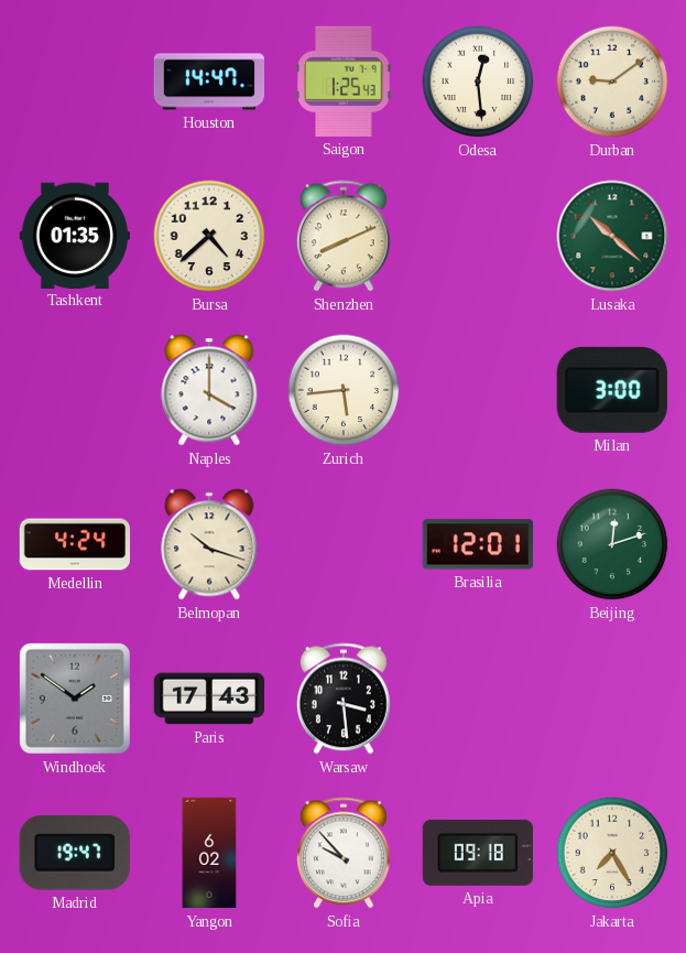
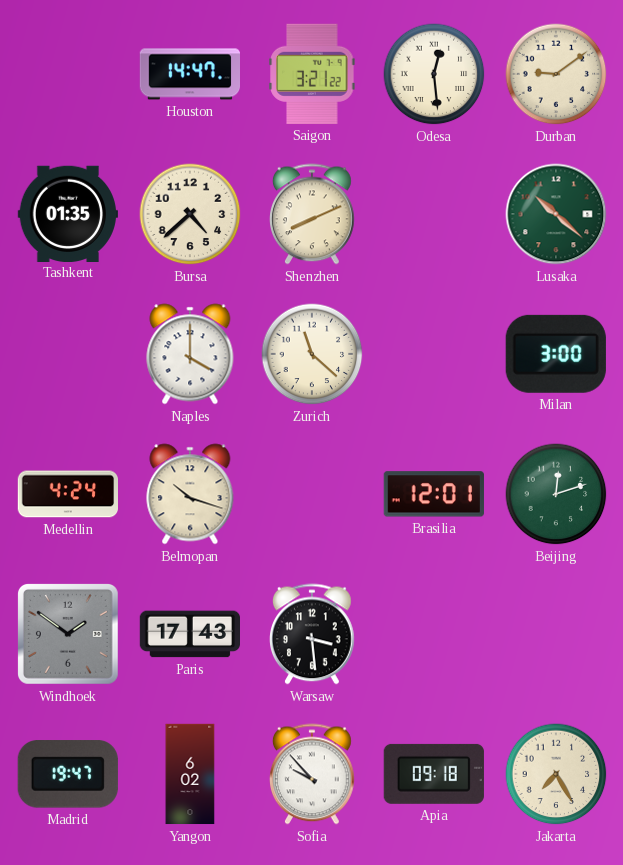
Saigon: 1:25 -> 3:21 (312, 74)
Zurich: 5:44 -> 11:22 (312, 354)
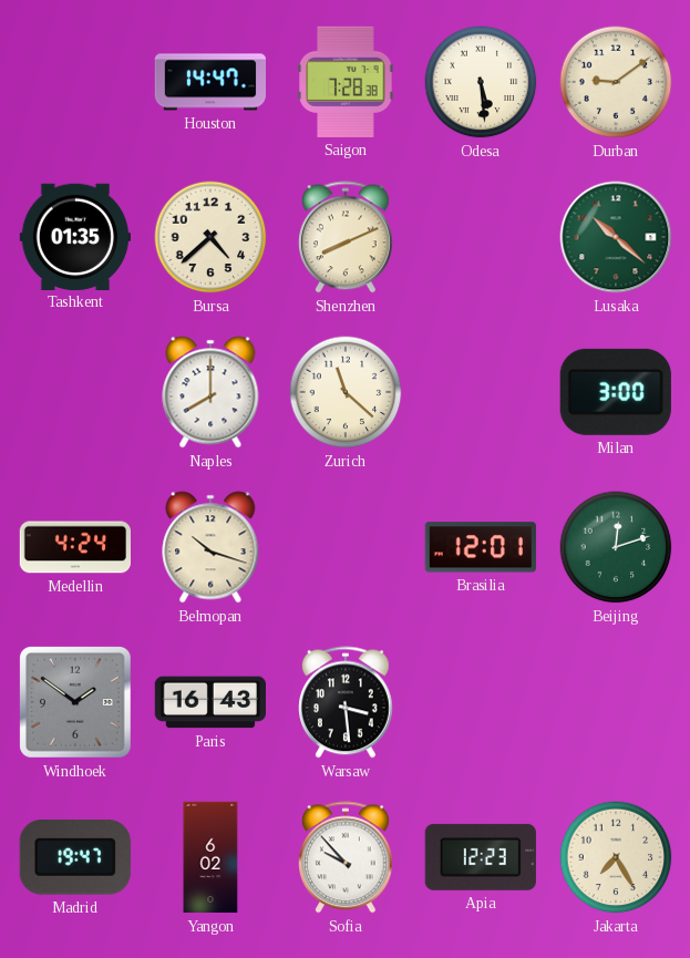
Saigon: 3:21 -> 7:28 (346, 82)
Odesa: 12:29 -> 5:29 (481, 82)
Naples: 4:00 -> 8:00 (210, 392)
Paris: 17:43 -> 16:43 (209, 702)
Apia: 09:18 -> 12:23 (481, 857)
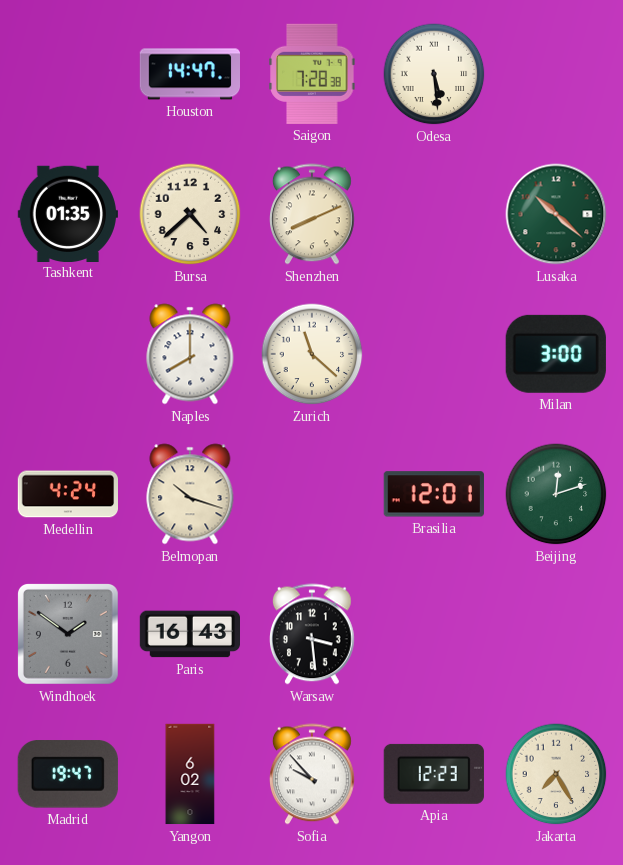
Durban: 9:09 -> none (616, 82)
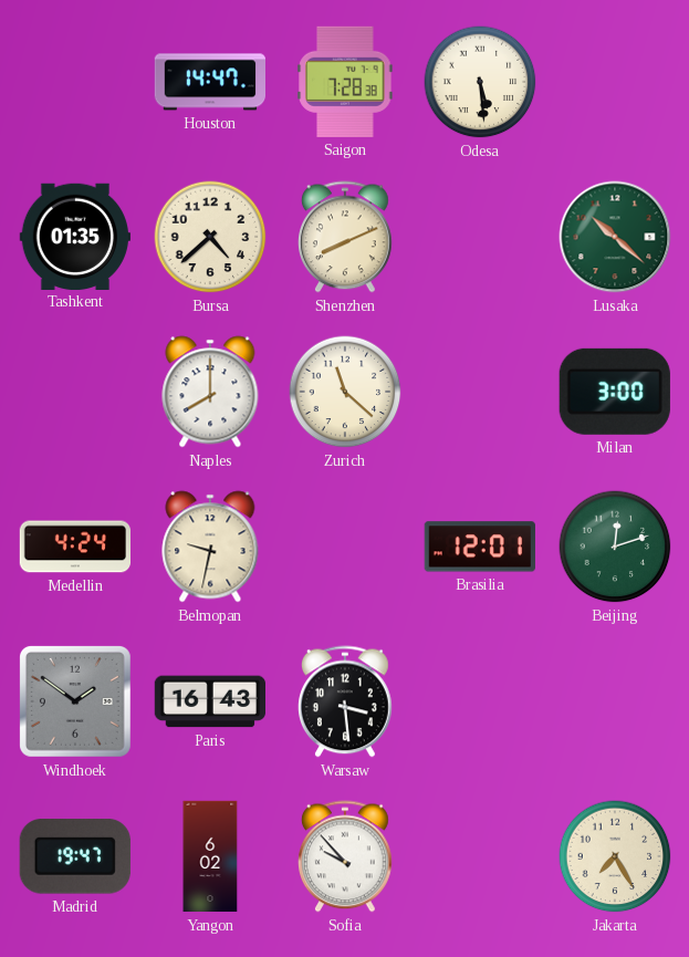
Belmopan: 10:18 -> 9:32 (210, 547)
Apia: 12:23 -> none (434, 774)
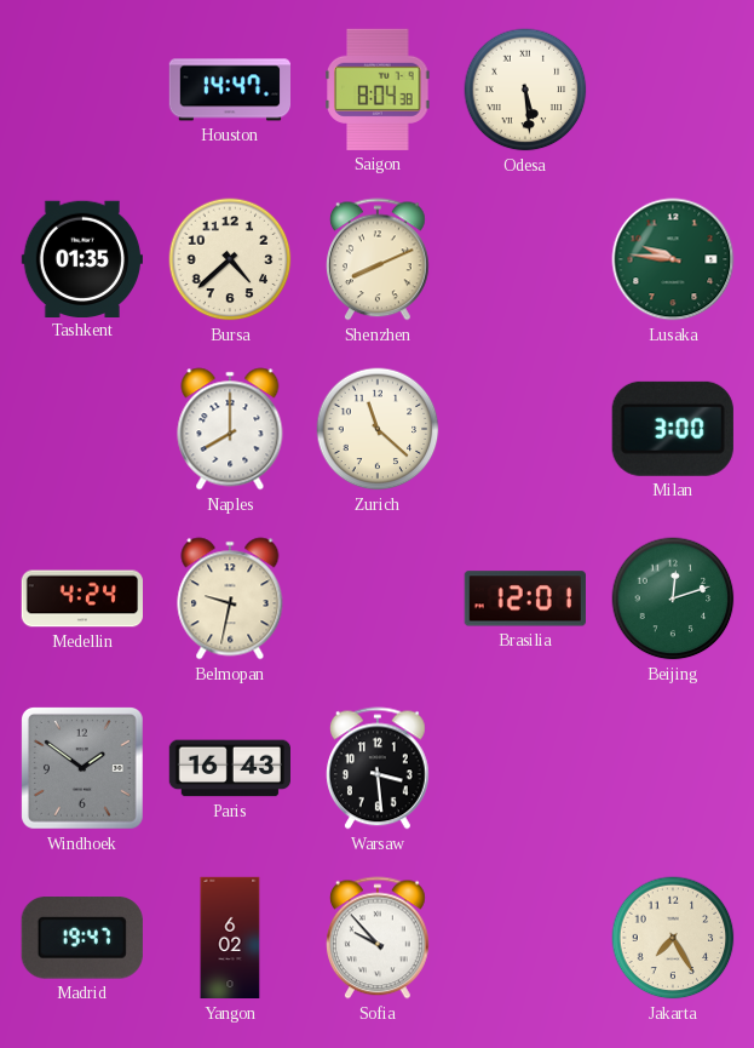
Saigon: 7:28 -> 8:04 (378, 90)
Lusaka: 10:22 -> 9:46 (673, 259)
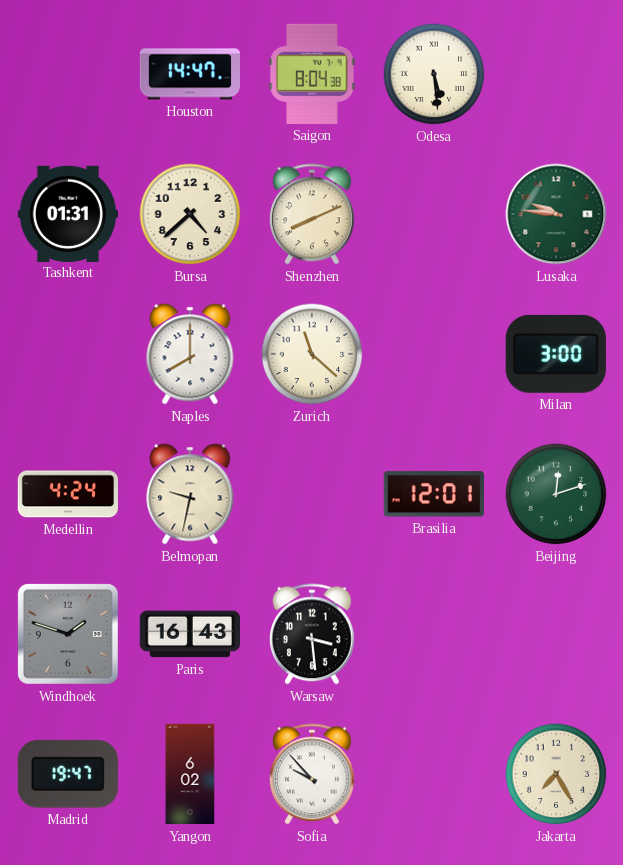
Tashkent: 01:35 -> 01:31 (67, 213)
Windhoek: 1:51 -> 1:48 (68, 634)
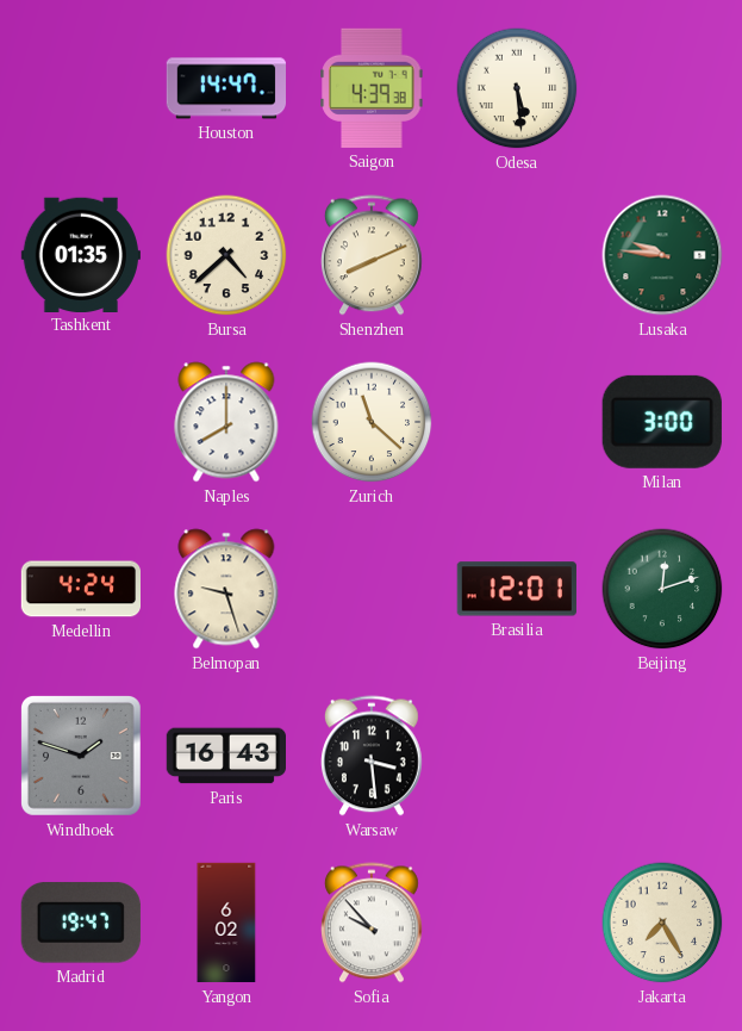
Saigon: 8:04 -> 4:39 (372, 88)
Tashkent: 01:31 -> 01:35 (80, 254)
Belmopan: 9:32 -> 9:27 (226, 589)
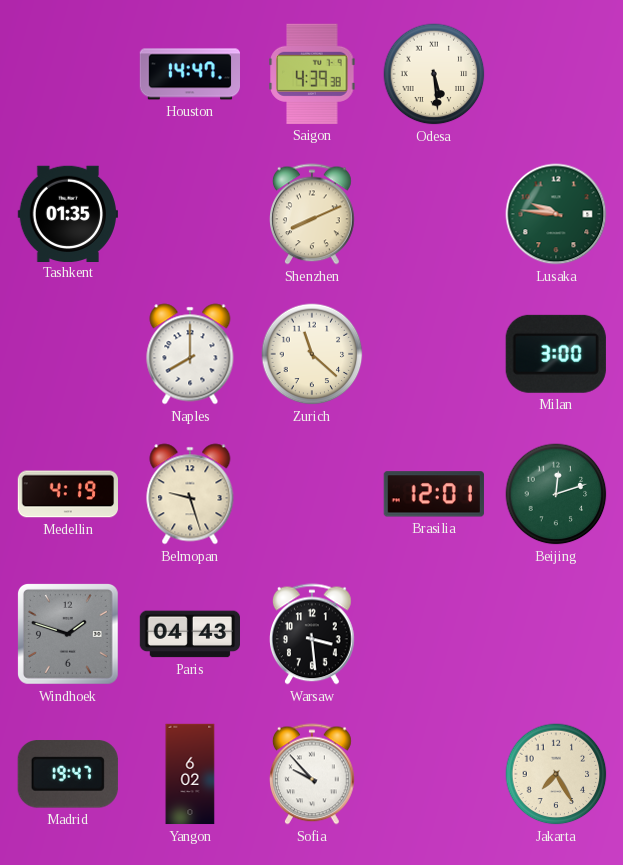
Bursa: 4:38 -> none (226, 255)
Medellin: 4:24 -> 4:19 (67, 494)
Paris: 16:43 -> 04:43 (189, 634)
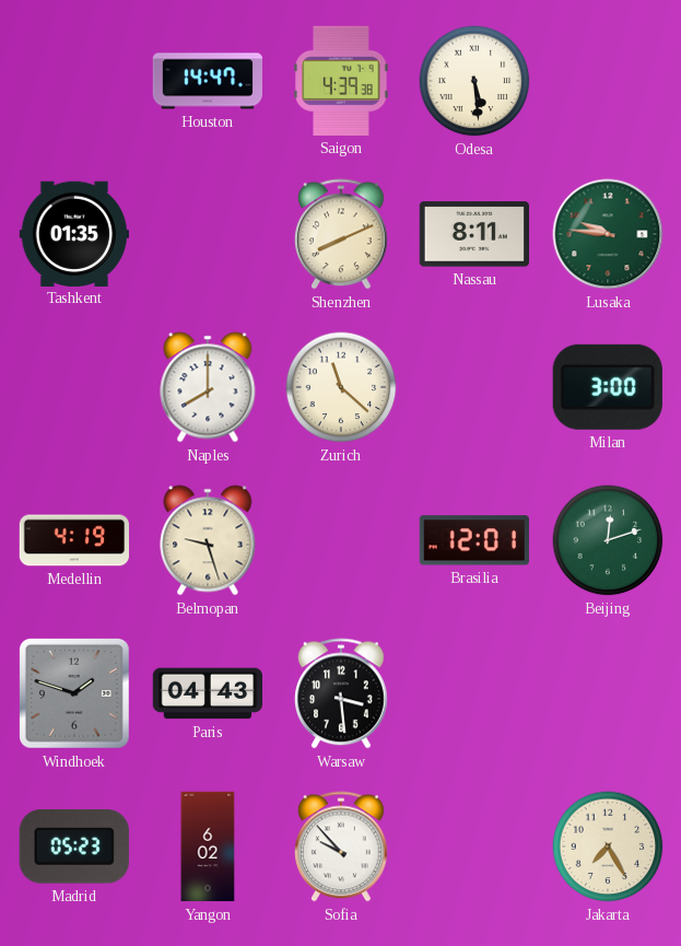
Nassau: none -> 8:11 (473, 234)
Madrid: 19:47 -> 05:23 (74, 846)
